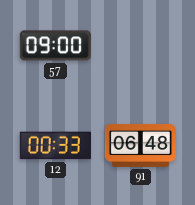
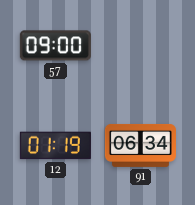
12: 00:33 -> 01:19 (55, 146)
91: 06:48 -> 06:34 (140, 145)
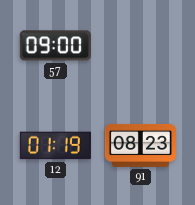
91: 06:34 -> 08:23 (140, 145)
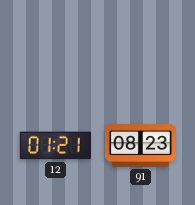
57: 09:00 -> none (55, 46)
12: 01:19 -> 01:21 (55, 146)
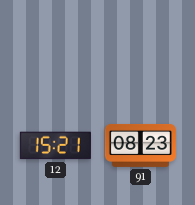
12: 01:21 -> 15:21 (55, 146)
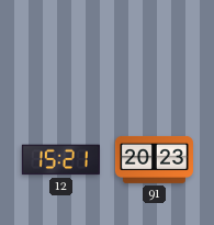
91: 08:23 -> 20:23 (154, 159)
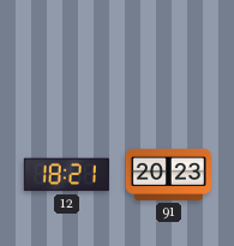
12: 15:21 -> 18:21 (66, 175)
